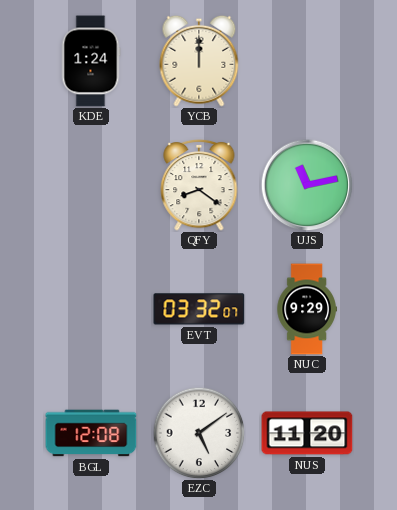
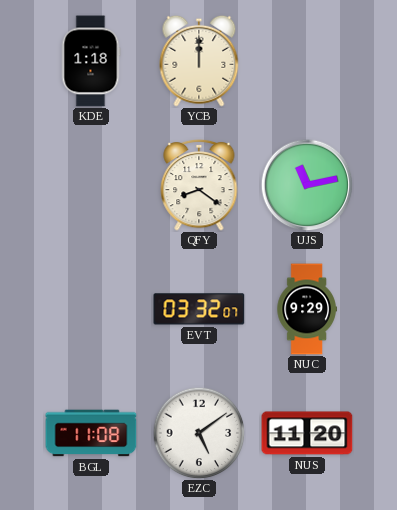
KDE: 1:24 -> 1:18 (91, 61)
BGL: 12:08 -> 11:08 (91, 433)
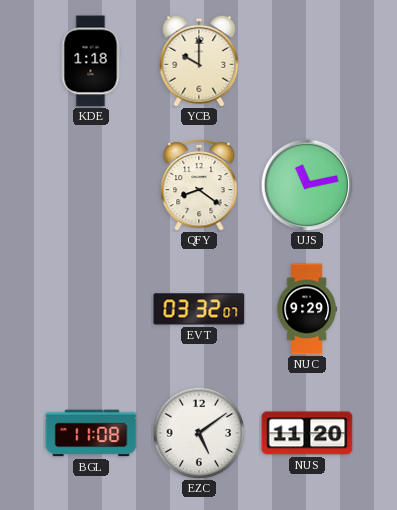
YCB: 12:00 -> 10:00 (199, 61)
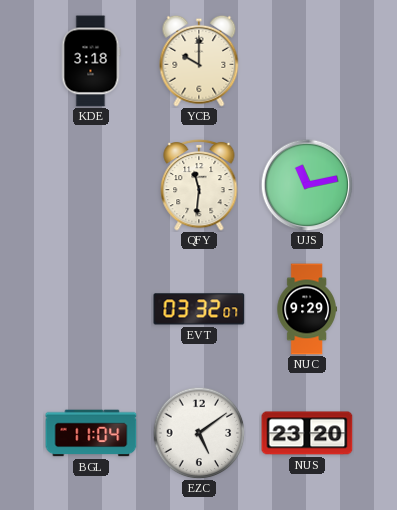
KDE: 1:18 -> 3:18 (91, 61)
QFY: 8:21 -> 11:31 (199, 185)
BGL: 11:08 -> 11:04 (91, 433)
NUS: 11:20 -> 23:20 (307, 433)
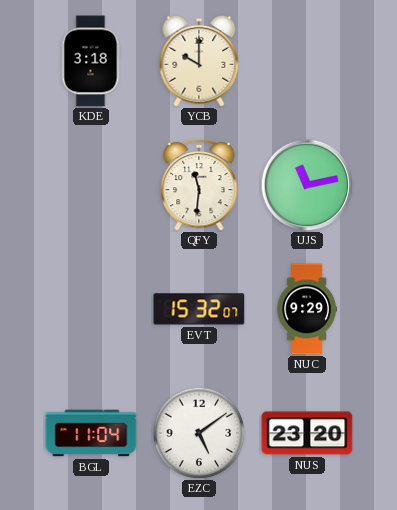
EVT: 03:32 -> 15:32 (199, 309)
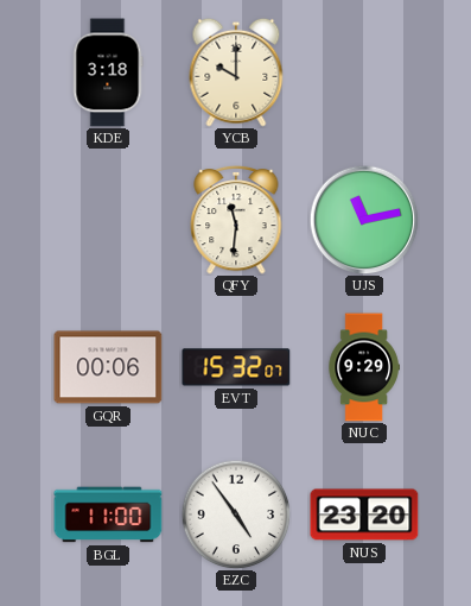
GQR: none -> 00:06 (108, 367)
BGL: 11:04 -> 11:00 (108, 515)
EZC: 5:09 -> 4:54 (236, 515)
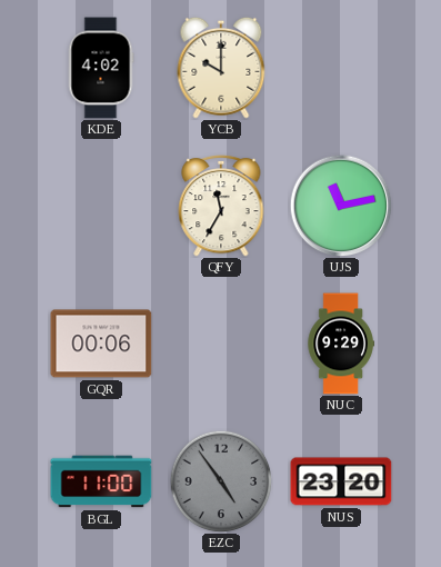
KDE: 3:18 -> 4:02 (101, 68)
QFY: 11:31 -> 11:35 (221, 206)
EVT: 15:32 -> none (236, 367)
EZC dial: white -> grey (221, 481)
